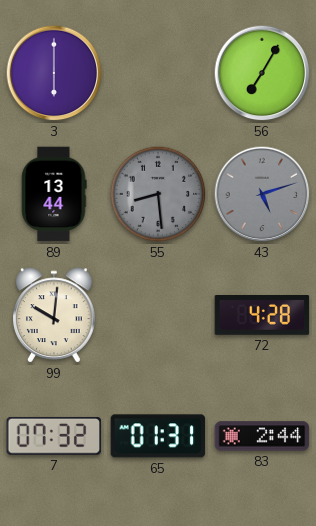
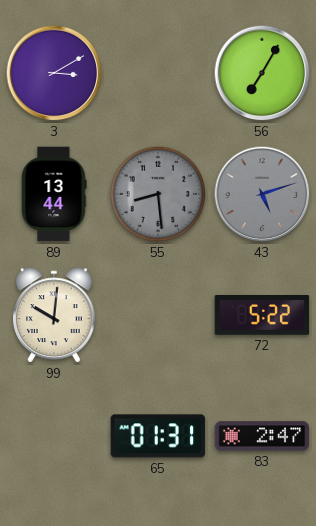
3: 6:00 -> 3:10 (54, 73)
72: 4:28 -> 5:22 (262, 316)
7: 07:32 -> none (54, 436)
83: 2:44 -> 2:47 (262, 436)
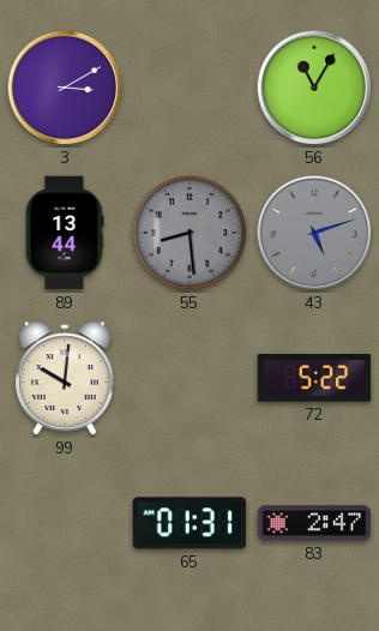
56: 7:05 -> 11:05 (314, 88)
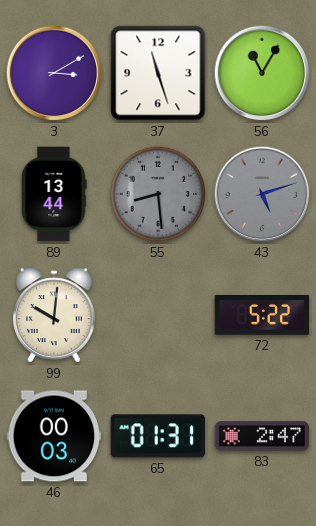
37: none -> 11:27 (158, 73)
46: none -> 00:03 (54, 436)
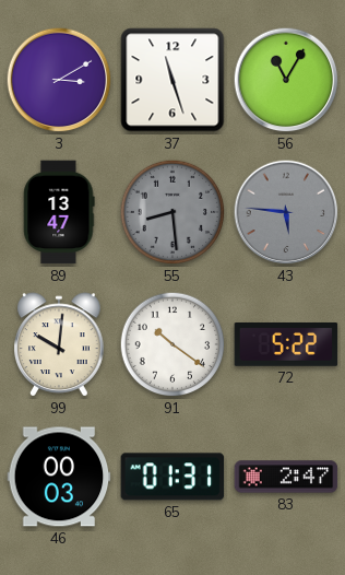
89: 13:44 -> 13:47 (59, 212)
43: 5:12 -> 5:46 (286, 212)
91: none -> 10:21 (172, 344)
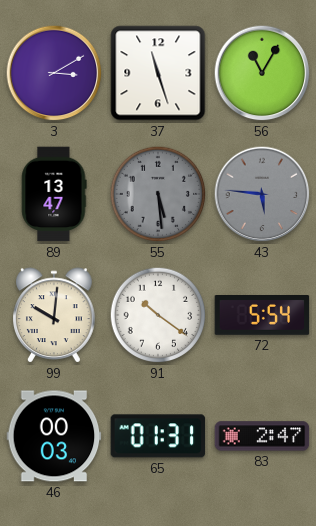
55: 8:29 -> 5:29 (158, 194)
72: 5:22 -> 5:54 (262, 316)
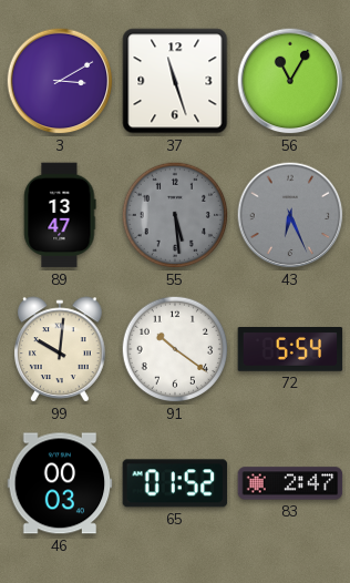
43: 5:46 -> 6:26 (290, 215)
65: 01:31 -> 01:52 (175, 483)
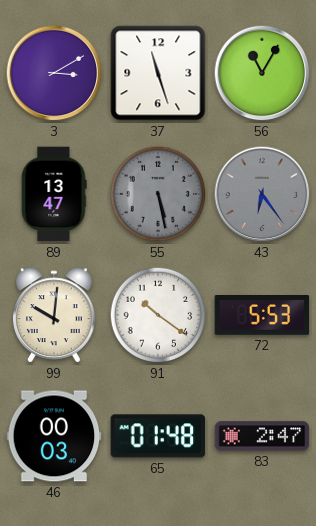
55: 5:29 -> 5:28 (158, 194)
43: 6:26 -> 6:24 (262, 194)
72: 5:54 -> 5:53 (262, 316)
65: 01:52 -> 01:48 (158, 436)
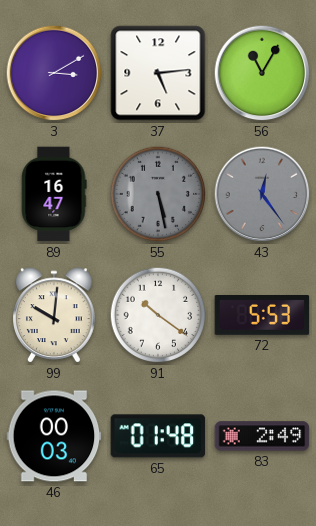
37: 11:27 -> 5:14 (158, 73)
89: 13:47 -> 16:47 (54, 194)
43: 6:24 -> 12:24 (262, 194)
83: 2:47 -> 2:49 (262, 436)
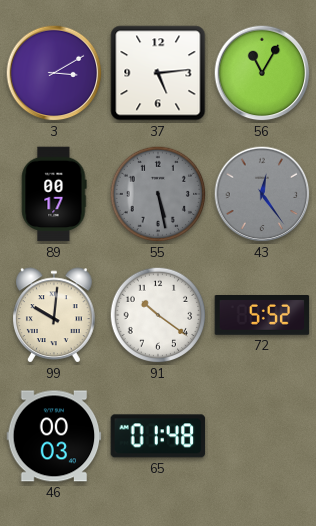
89: 16:47 -> 00:17 (54, 194)
72: 5:53 -> 5:52 (262, 316)
83: 2:49 -> none (262, 436)
